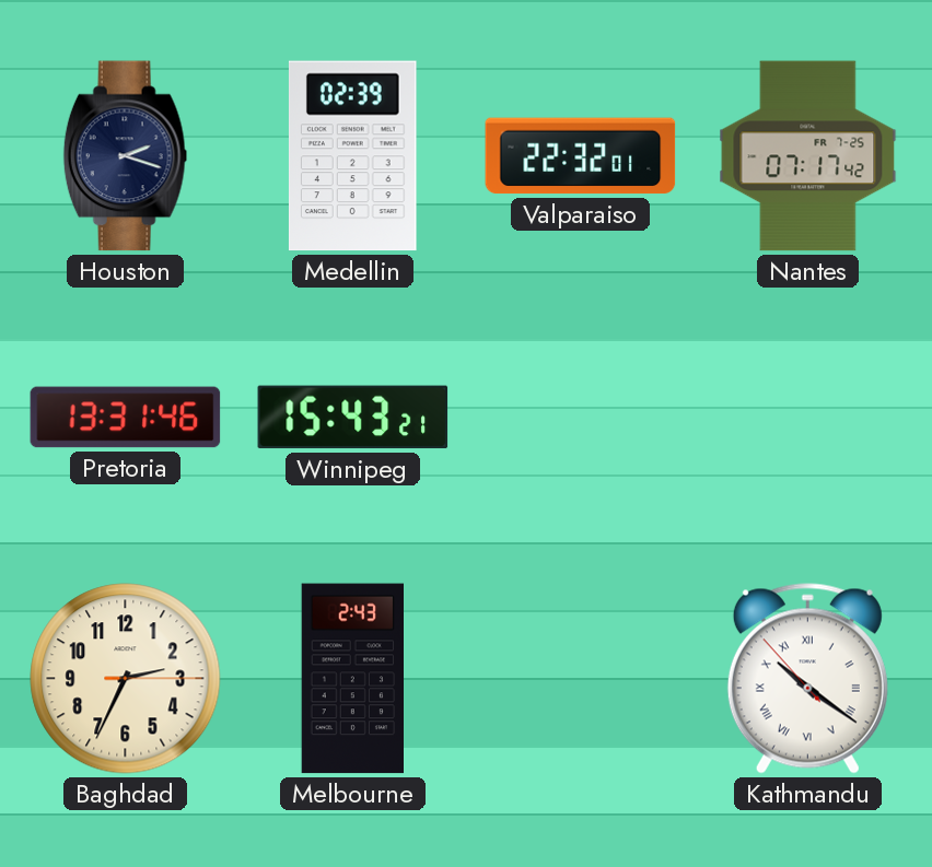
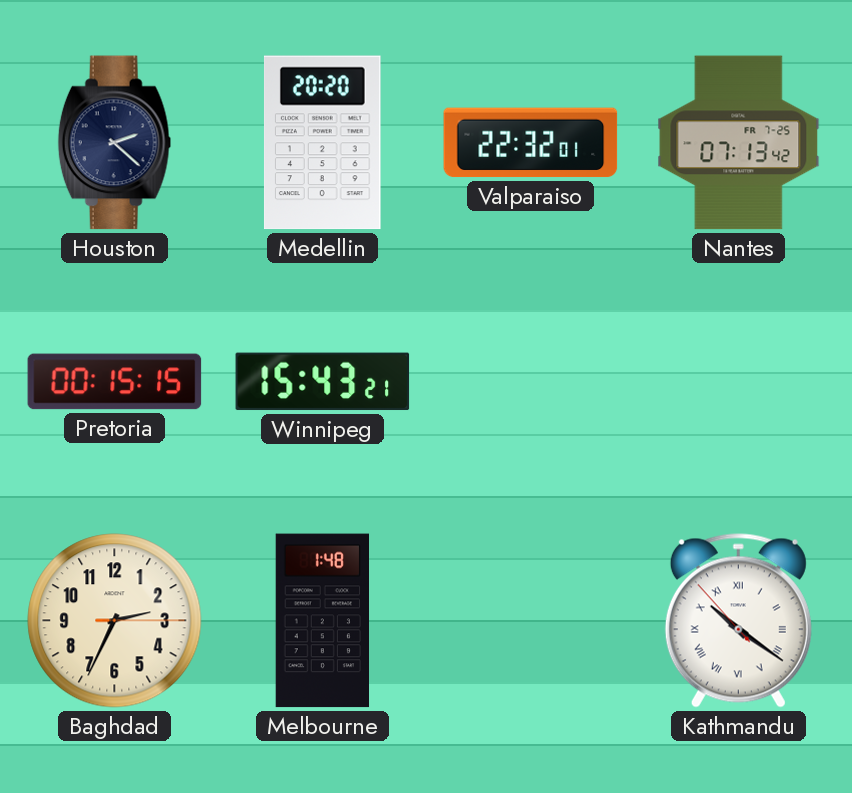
Houston: 2:18 -> 2:22 (115, 143)
Medellin: 02:39 -> 20:20 (322, 143)
Nantes: 07:17 -> 07:13 (739, 143)
Pretoria: 13:31 -> 00:15 (115, 382)
Melbourne: 2:43 -> 1:48 (322, 621)
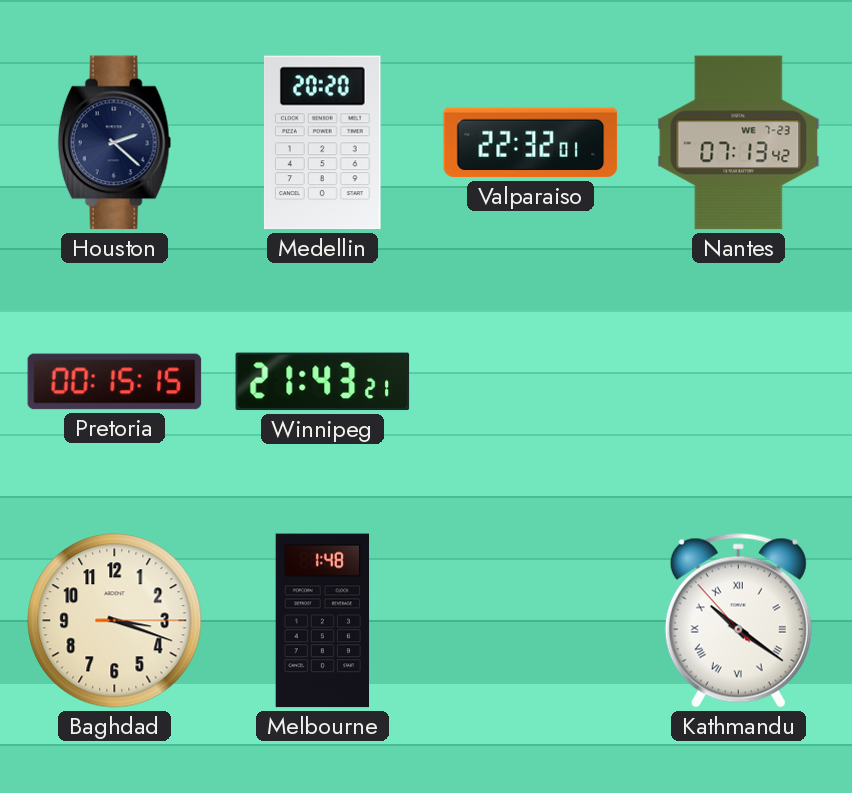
Nantes date: FR 7-25 -> WE 7-23 (739, 143)
Winnipeg: 15:43 -> 21:43 (323, 382)
Baghdad: 2:34 -> 3:18 (115, 621)
